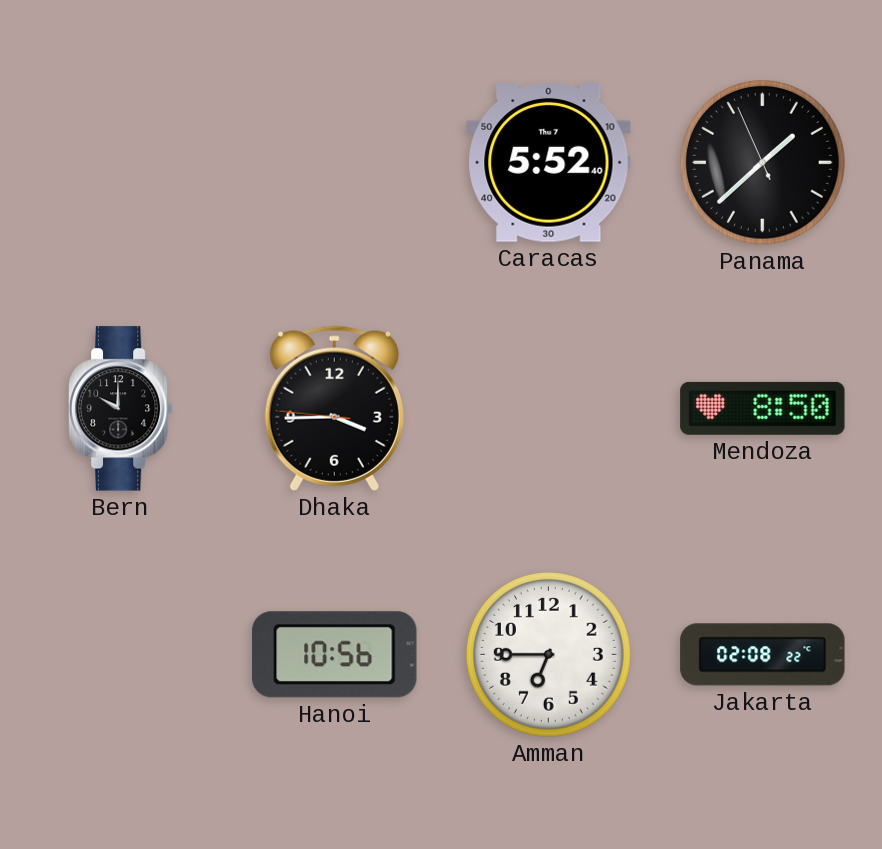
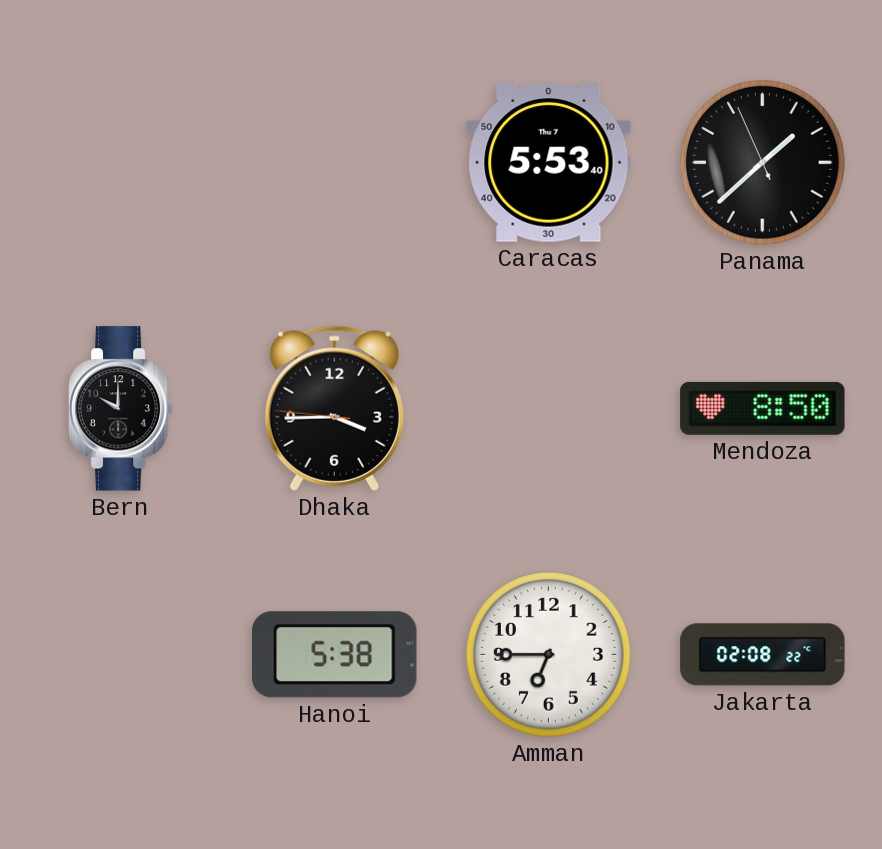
Caracas: 5:52 -> 5:53 (549, 163)
Hanoi: 10:56 -> 5:38 (335, 655)
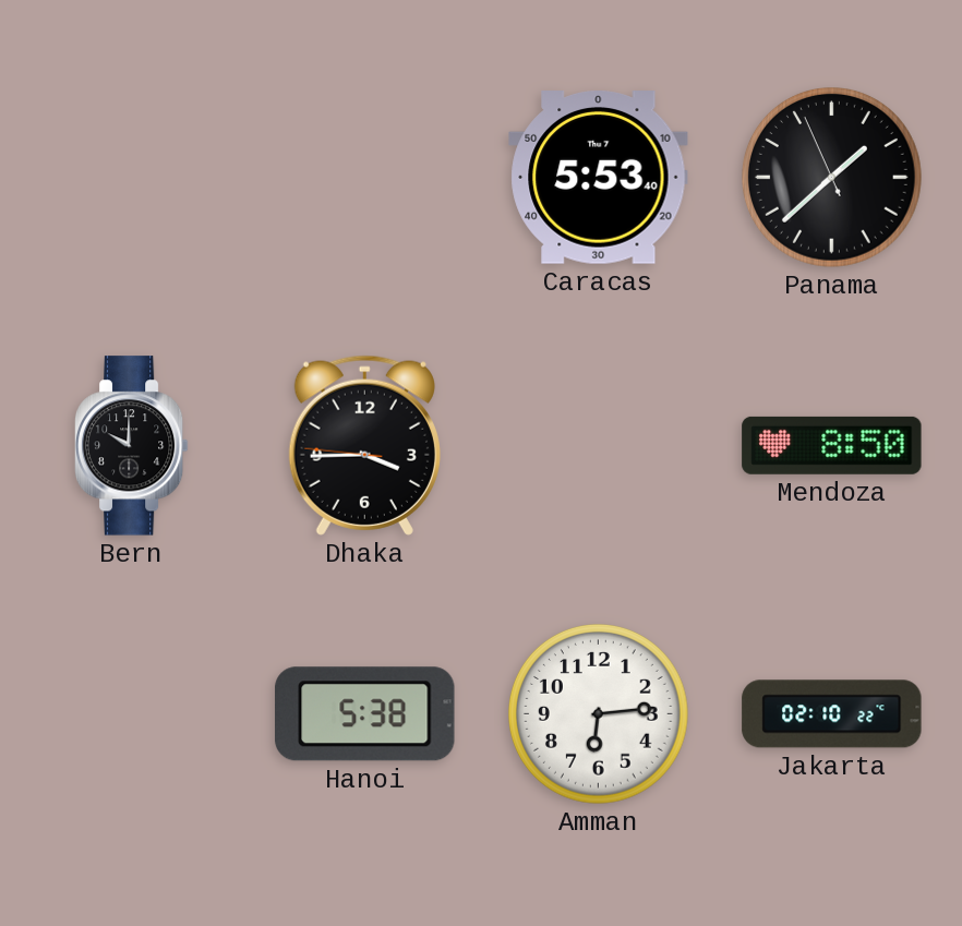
Amman: 6:45 -> 6:14 (599, 714)
Jakarta: 02:08 -> 02:10 (832, 714)
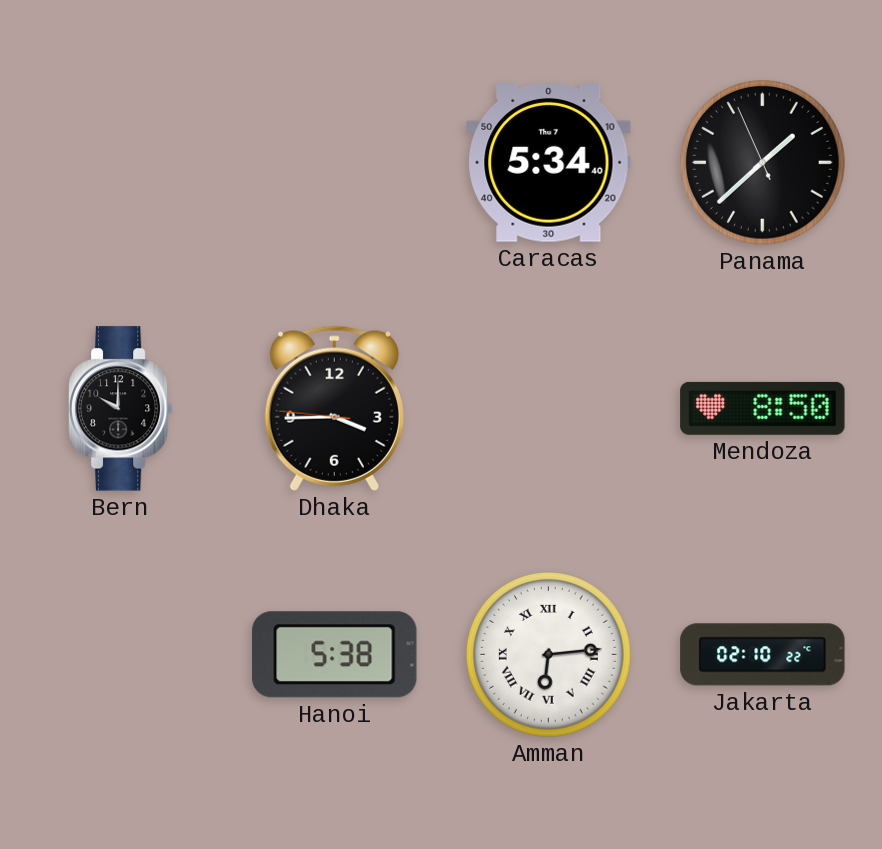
Caracas: 5:53 -> 5:34 (549, 163)
Amman numerals: Arabic -> Roman (549, 655)
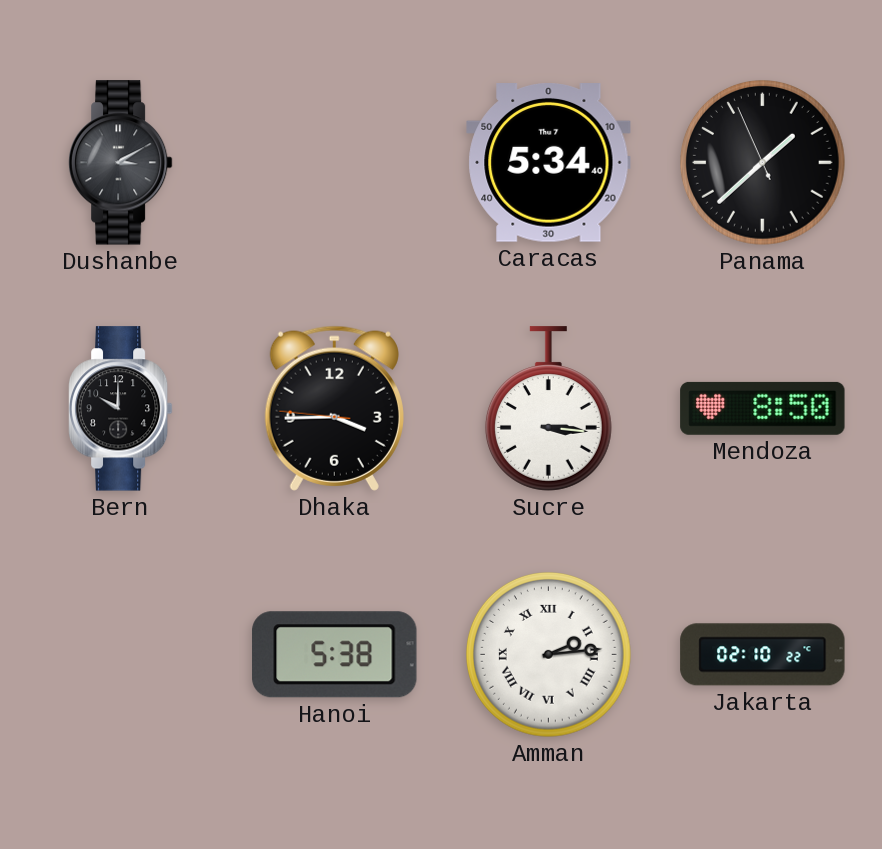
Dushanbe: none -> 3:10 (120, 163)
Sucre: none -> 3:16 (548, 409)
Amman: 6:14 -> 2:14 (549, 655)
